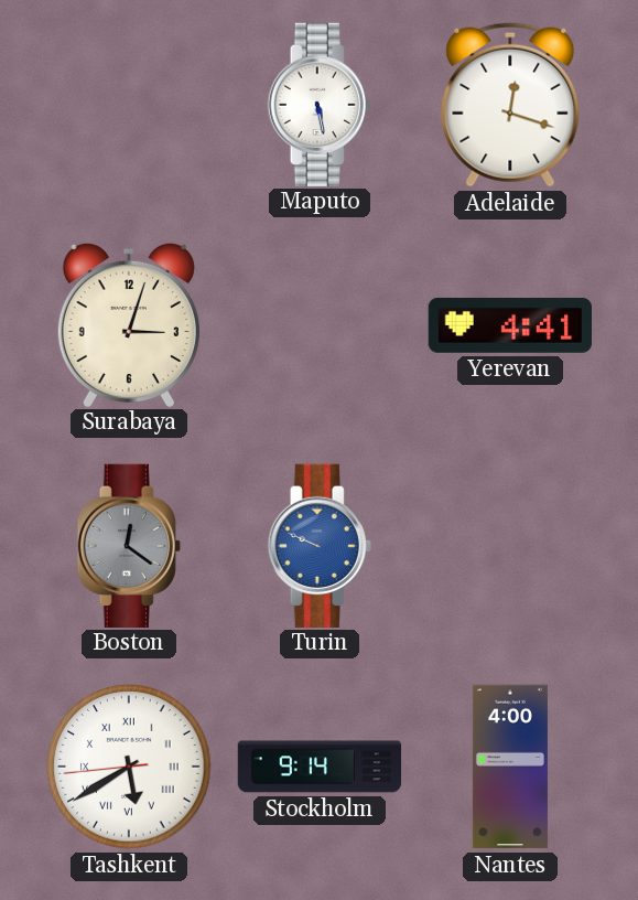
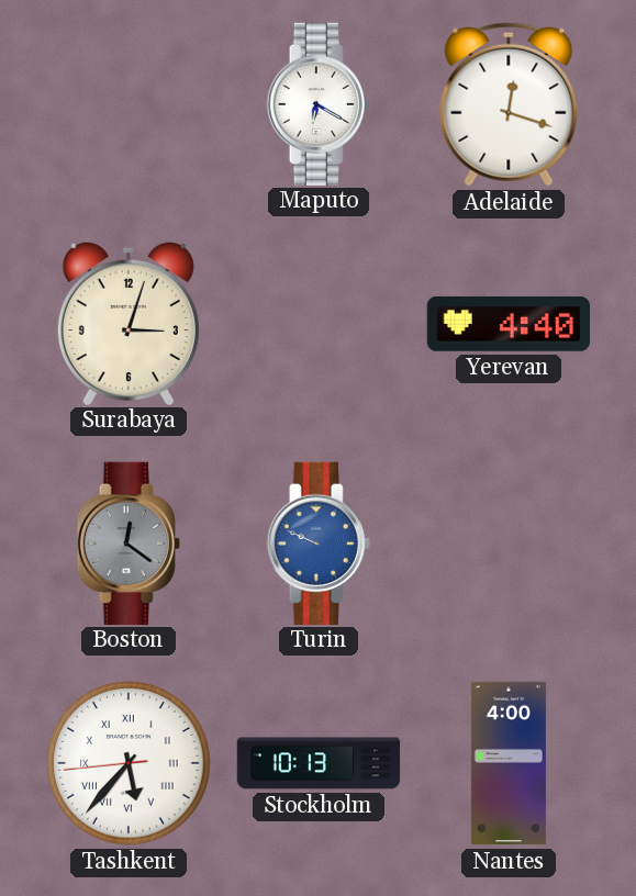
Maputo: 5:28 -> 6:20 (319, 103)
Yerevan: 4:41 -> 4:40 (507, 324)
Tashkent: 5:39 -> 5:36 (129, 763)
Stockholm: 9:14 -> 10:13 (319, 763)
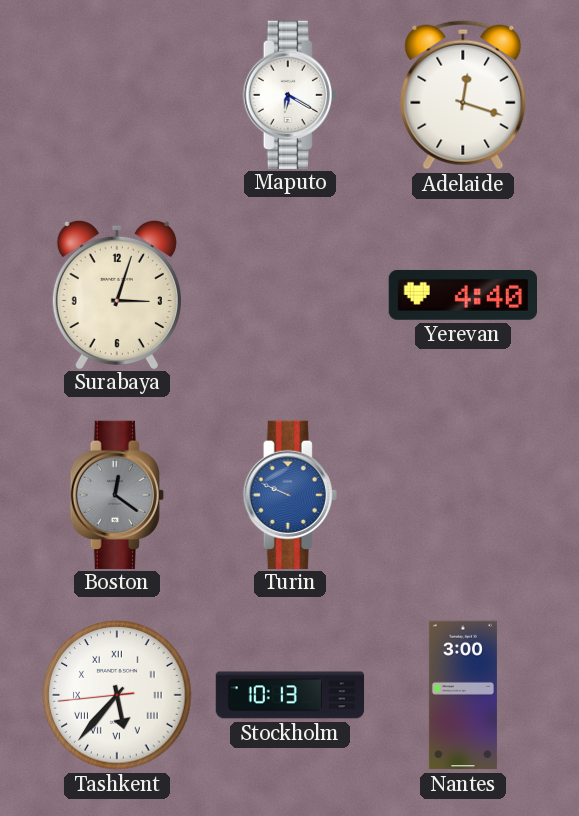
Nantes: 4:00 -> 3:00 (463, 695)
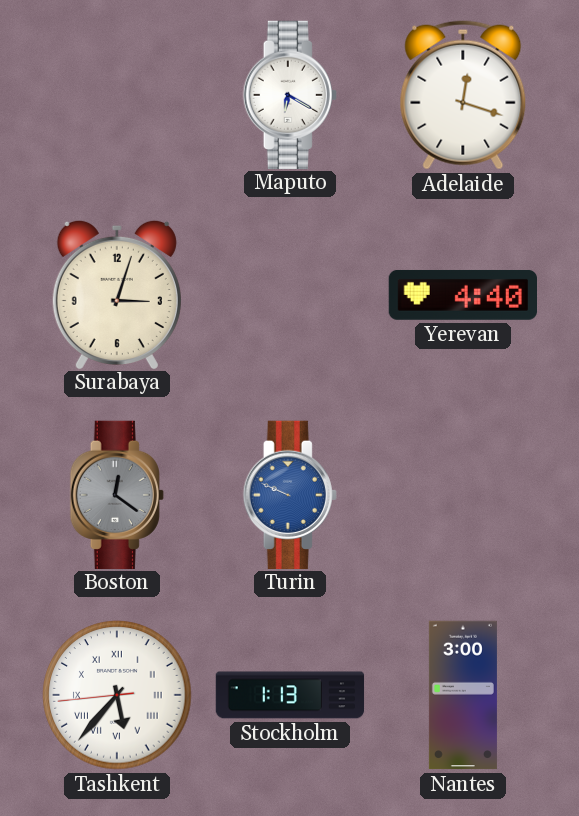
Stockholm: 10:13 -> 1:13 (290, 695)
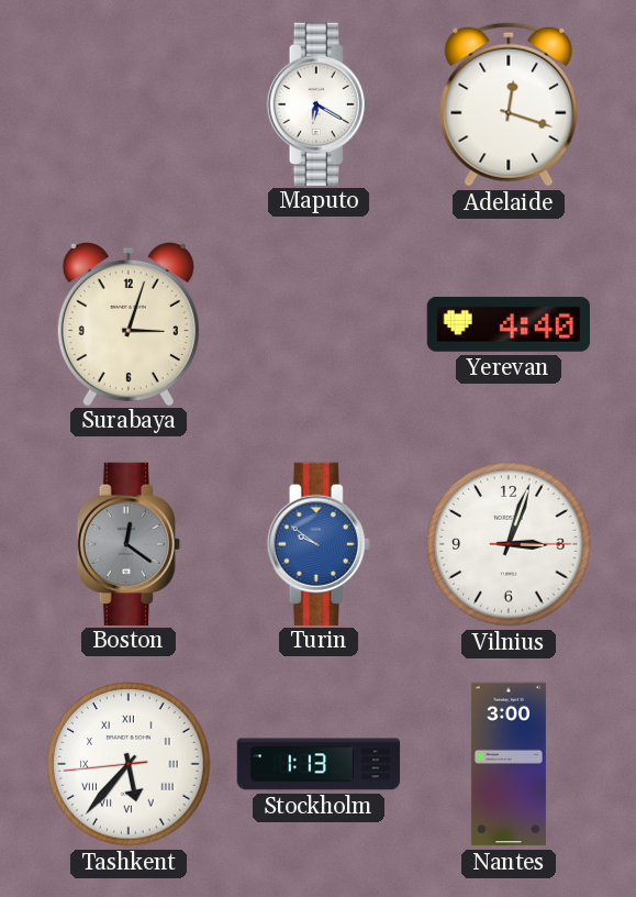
Turin: 9:49 -> 9:51 (319, 543)
Vilnius: none -> 3:03 (509, 544)
